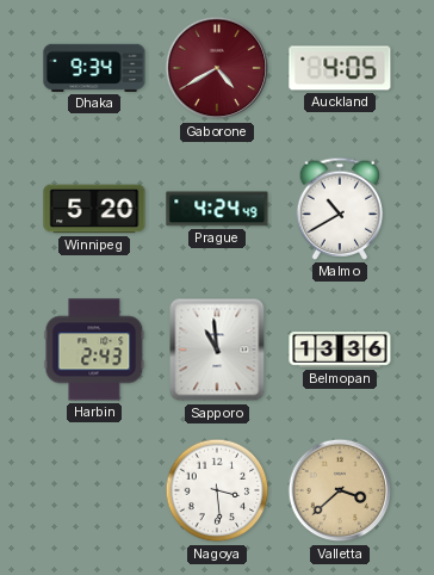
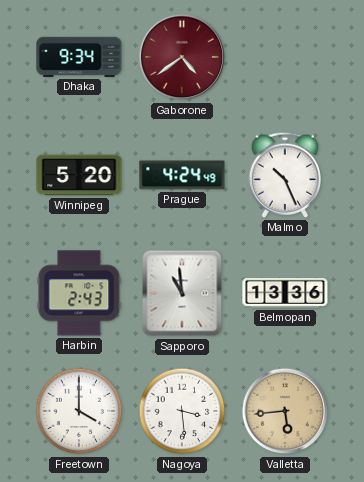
Gaborone: 4:40 -> 4:39 (182, 57)
Auckland: 4:05 -> none (340, 68)
Malmo: 10:40 -> 10:26 (285, 175)
Freetown: none -> 4:00 (79, 411)
Valletta: 3:38 -> 5:44 (285, 411)
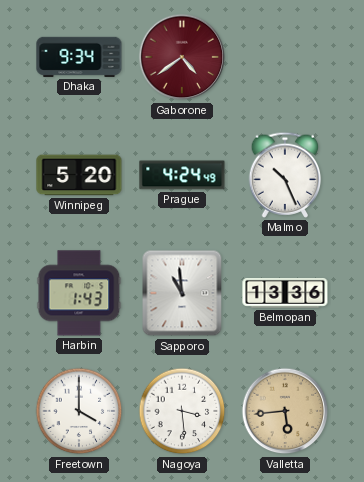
Harbin: 2:43 -> 1:43 (79, 293)
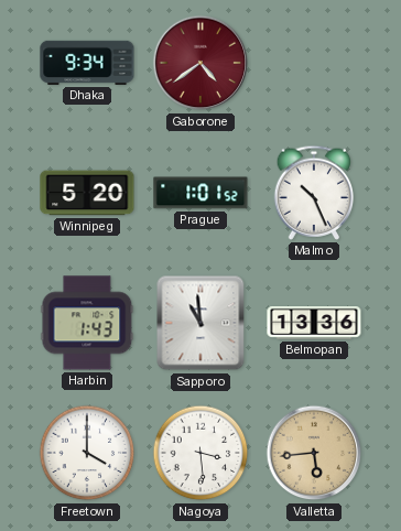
Prague: 4:24 -> 1:01 (201, 193)
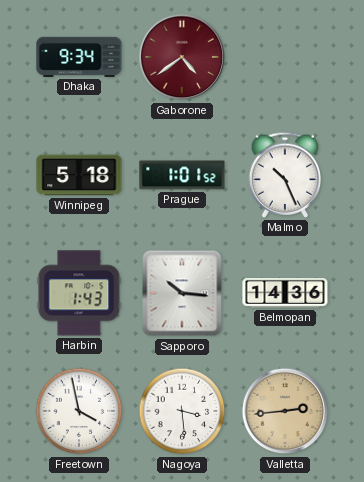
Winnipeg: 5:20 -> 5:18 (79, 175)
Sapporo: 10:59 -> 10:16 (182, 293)
Belmopan: 13:36 -> 14:36 (285, 294)
Freetown: 4:00 -> 3:58 (79, 411)
Valletta: 5:44 -> 2:44 (285, 411)
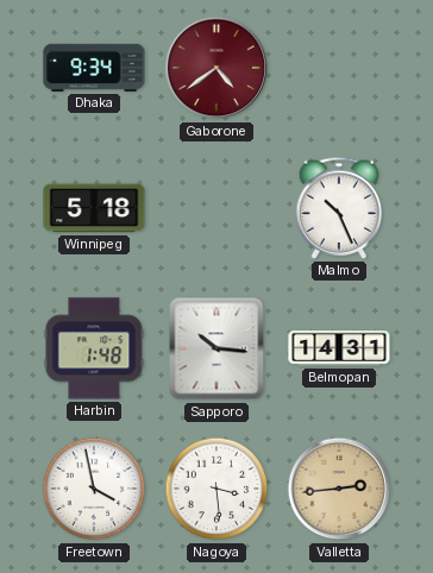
Prague: 1:01 -> none (182, 175)
Harbin: 1:43 -> 1:48 (94, 348)
Belmopan: 14:36 -> 14:31 (339, 350)
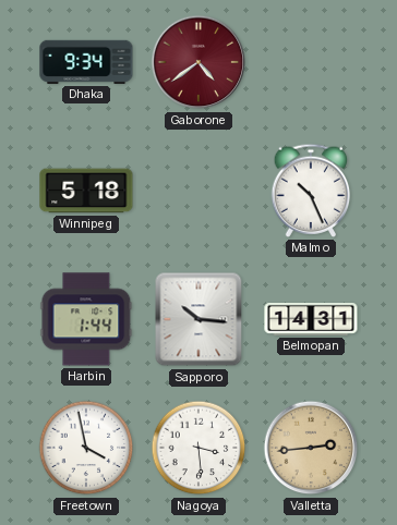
Harbin: 1:48 -> 1:44 (86, 319)
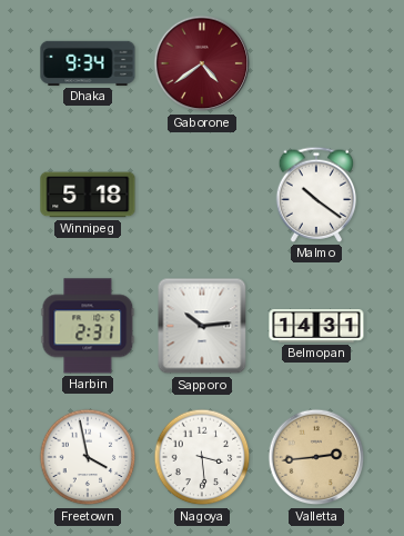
Malmo: 10:26 -> 10:21 (316, 195)
Harbin: 1:44 -> 2:31 (88, 326)
Sapporo: 10:16 -> 10:14 (202, 326)
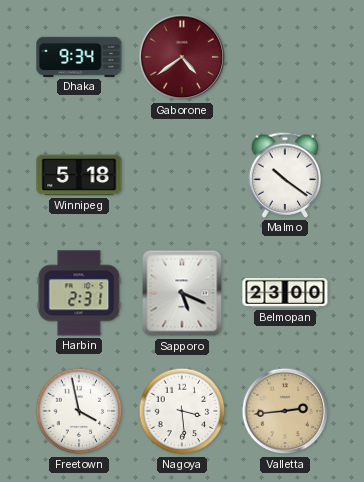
Sapporo: 10:14 -> 5:19 (182, 293)
Belmopan: 14:31 -> 23:00 (285, 294)
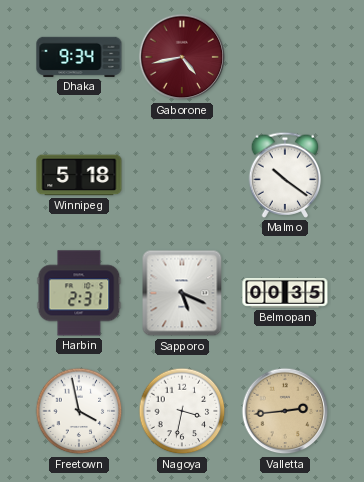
Gaborone: 4:39 -> 4:43 (182, 57)
Belmopan: 23:00 -> 00:35 (285, 294)
Nagoya: 3:29 -> 3:32 (182, 411)
